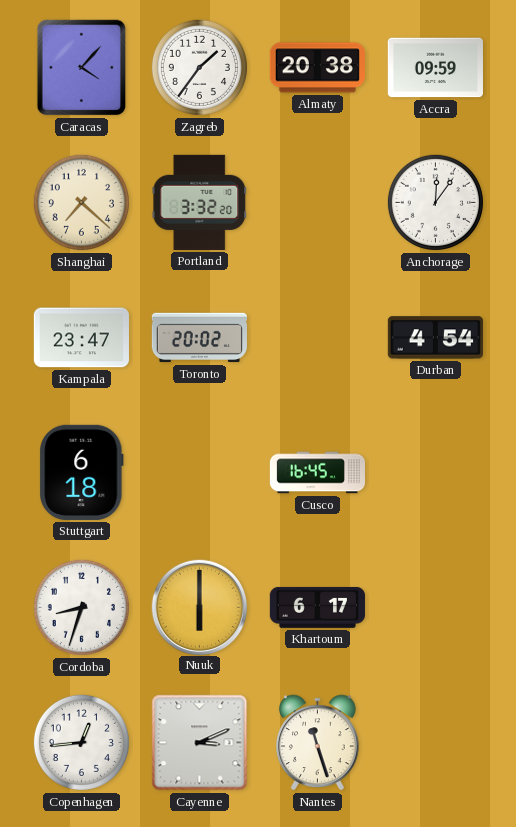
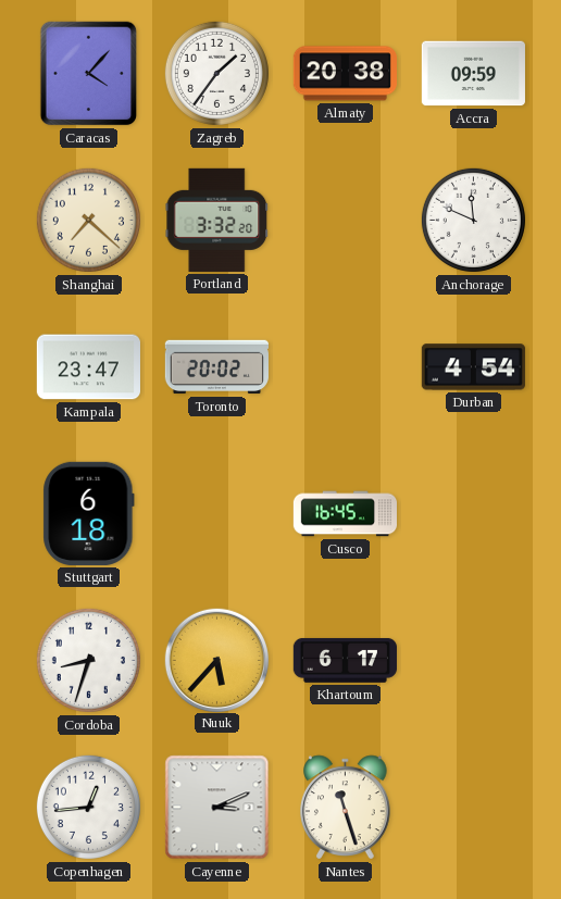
Anchorage: 12:06 -> 11:49 (473, 220)
Nuuk: 6:00 -> 5:37 (216, 660)
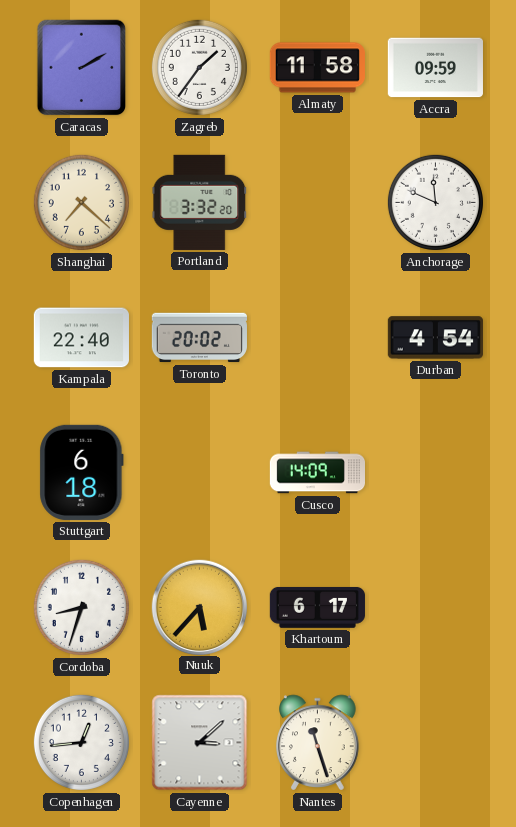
Caracas: 4:07 -> 2:10 (82, 68)
Almaty: 20:38 -> 11:58 (317, 68)
Kampala: 23:47 -> 22:40 (81, 338)
Cusco: 16:45 -> 14:09 (317, 473)
Cayenne: 3:11 -> 3:08 (200, 743)
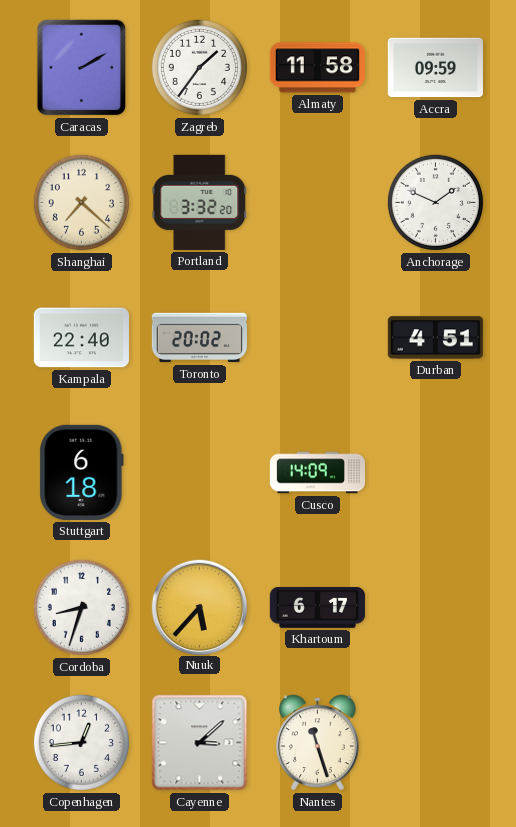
Anchorage: 11:49 -> 1:49 (435, 202)
Durban: 4:54 -> 4:51 (435, 338)
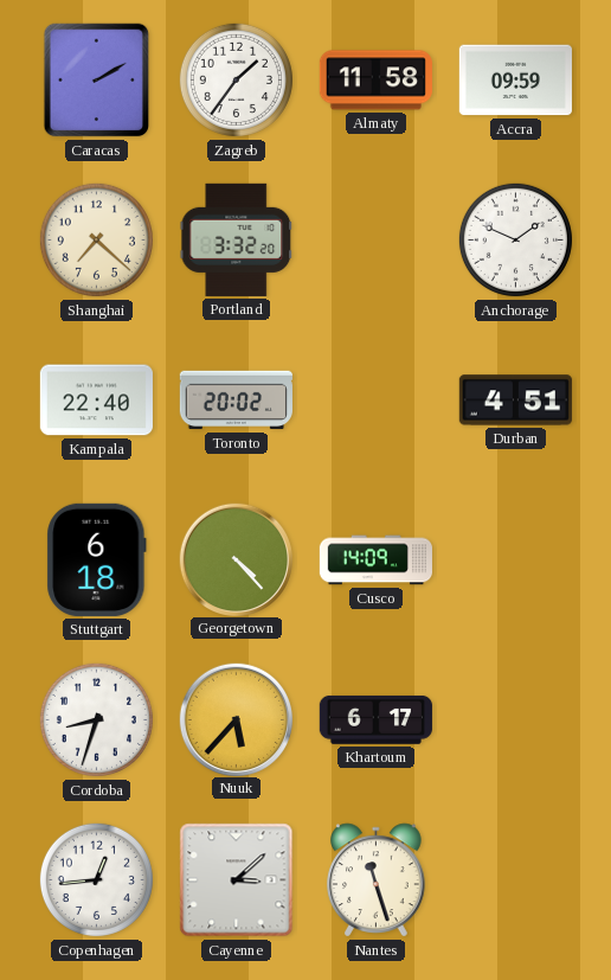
Georgetown: none -> 4:23 (236, 559)
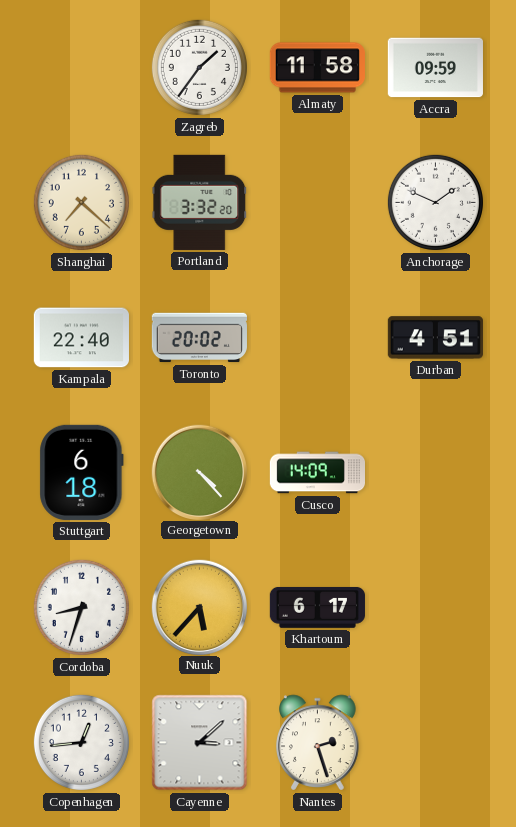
Caracas: 2:10 -> none (97, 81)
Nantes: 11:27 -> 2:27 (318, 743)
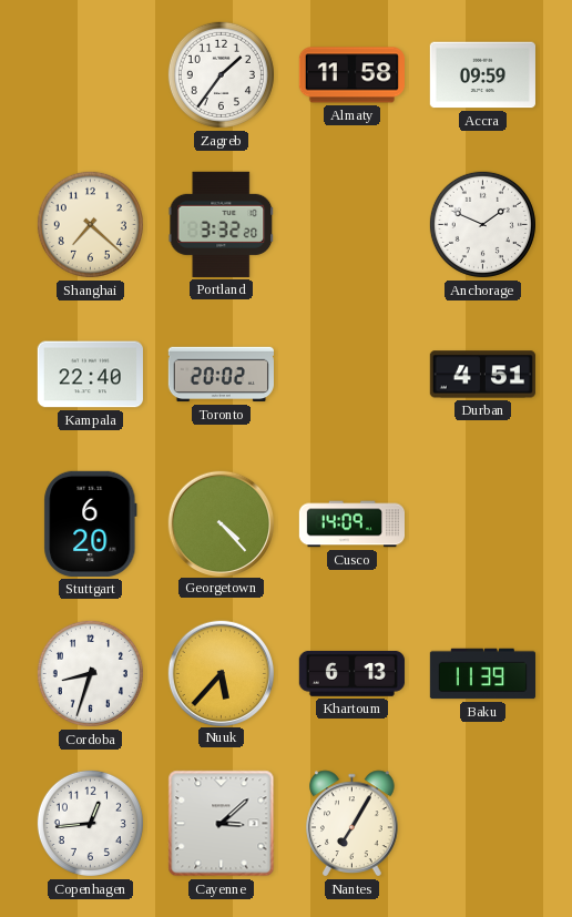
Stuttgart: 6:18 -> 6:20 (91, 523)
Khartoum: 6:17 -> 6:13 (351, 673)
Baku: none -> 11:39 (482, 674)
Nantes: 2:27 -> 7:05 (353, 824)
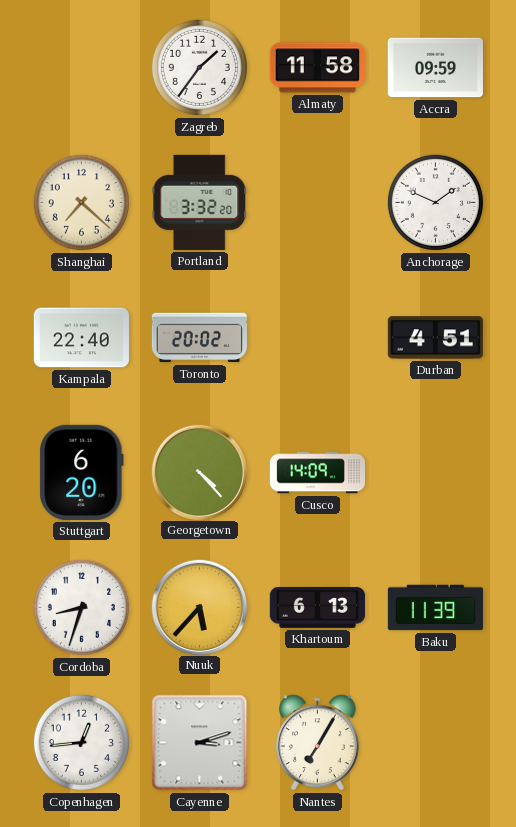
Cayenne: 3:08 -> 3:12 (200, 743)
